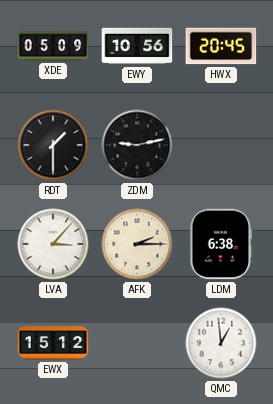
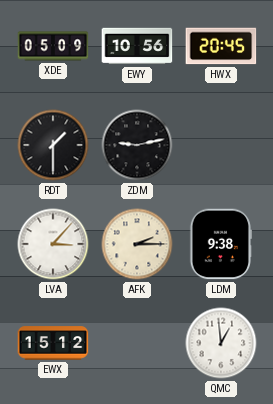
LDM: 6:38 -> 9:38 (220, 244)
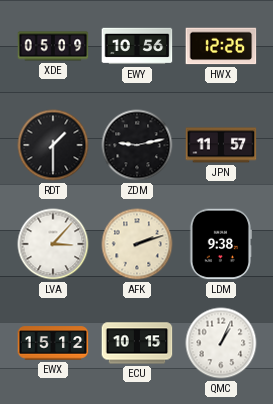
HWX: 20:45 -> 12:26 (221, 46)
JPN: none -> 11:57 (221, 145)
AFK: 2:15 -> 2:12 (137, 244)
ECU: none -> 10:15 (137, 343)
QMC: 12:59 -> 1:04 (221, 343)
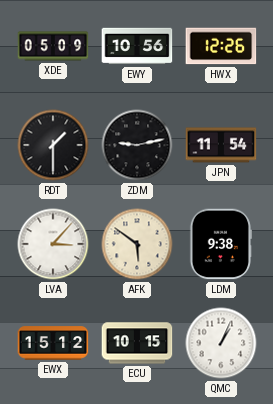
JPN: 11:57 -> 11:54 (221, 145)
AFK: 2:12 -> 5:51 (137, 244)
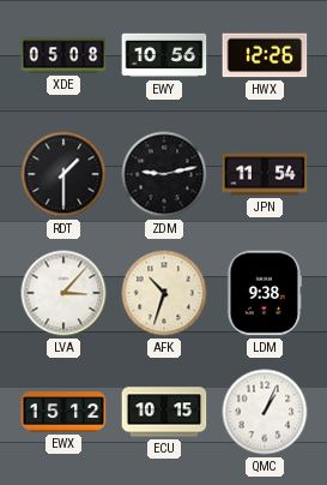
XDE: 05:09 -> 05:08 (63, 55)
AFK: 5:51 -> 10:33 (164, 293)
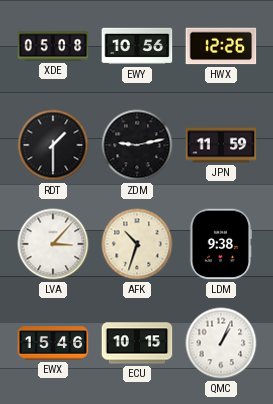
JPN: 11:54 -> 11:59 (221, 145)
EWX: 15:12 -> 15:46 (53, 343)
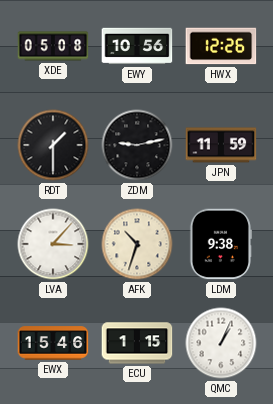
ECU: 10:15 -> 1:15 (137, 343)
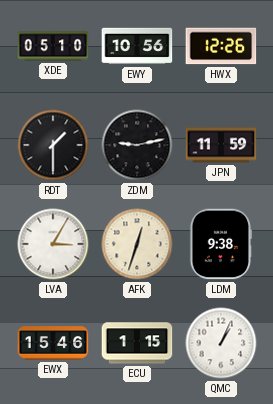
XDE: 05:08 -> 05:10 (53, 46)
LVA: 3:07 -> 3:05 (53, 244)
AFK: 10:33 -> 12:33 (137, 244)
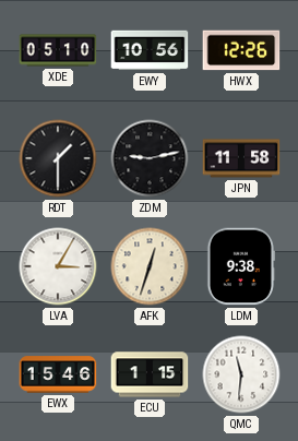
JPN: 11:59 -> 11:58 (241, 158)
QMC: 1:04 -> 11:31 (241, 374)
